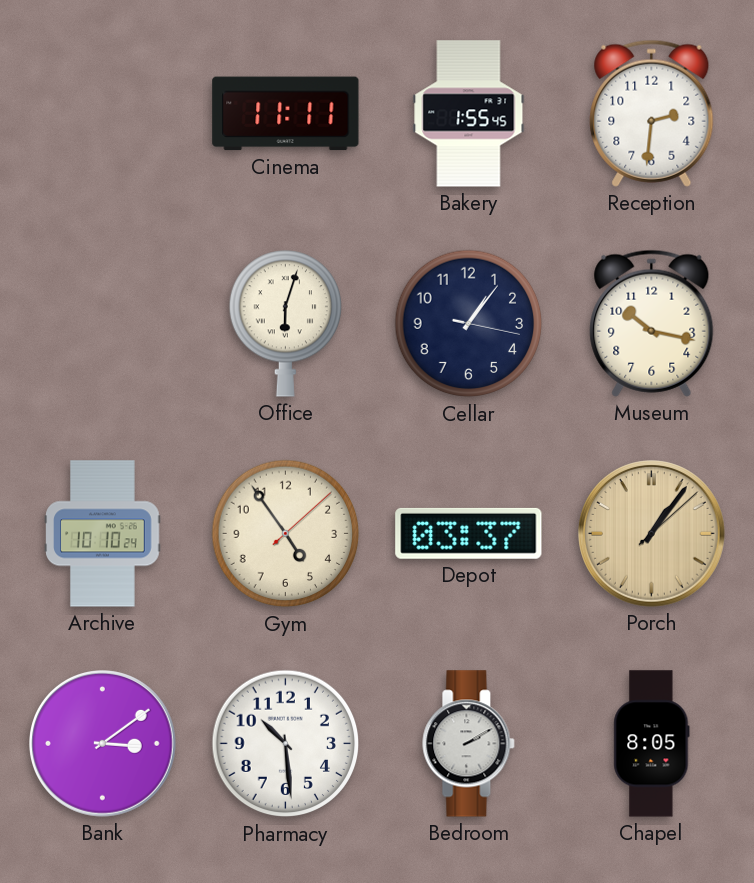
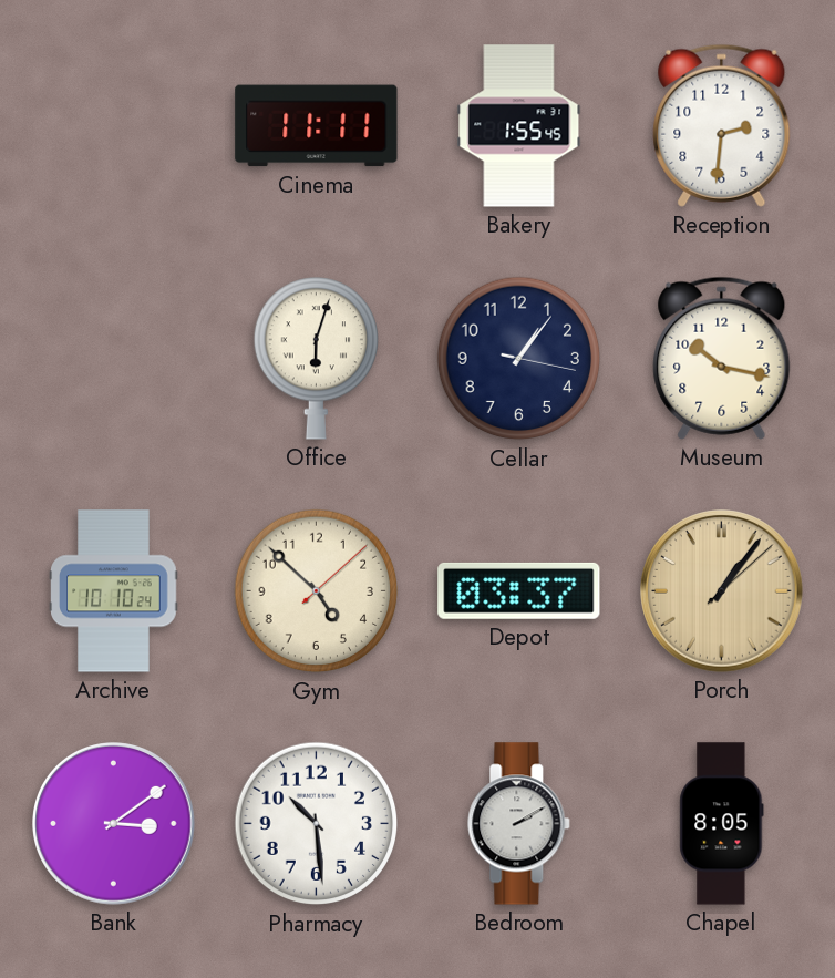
Gym: 4:54 -> 4:52 (317, 591)
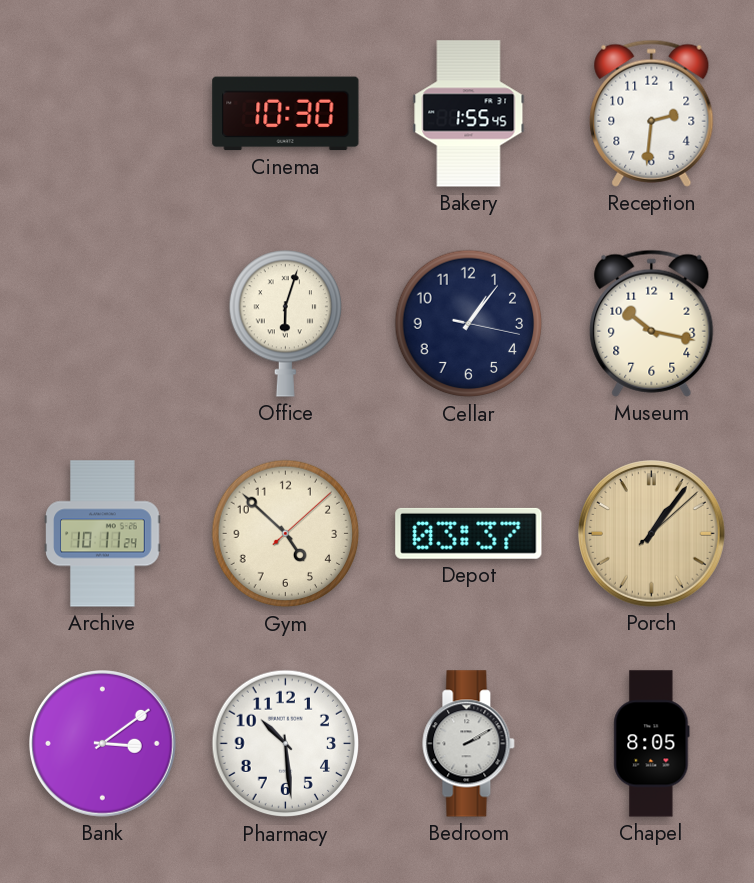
Cinema: 11:11 -> 10:30 (286, 114)
Archive: 10:10 -> 10:11 (103, 534)
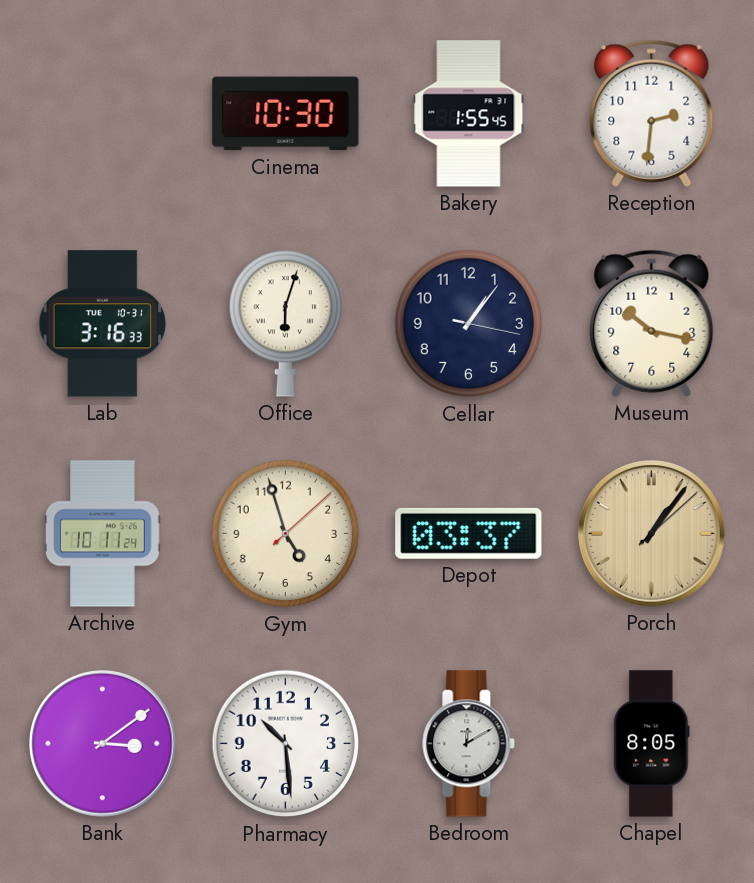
Lab: none -> 3:16 (102, 324)
Gym: 4:52 -> 4:57 (286, 534)
Bedroom: 2:10 -> 12:10 (469, 744)
